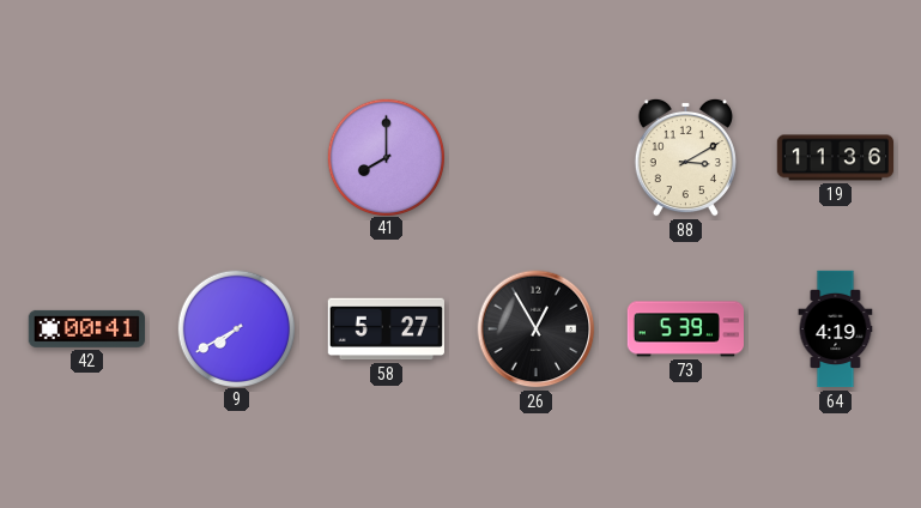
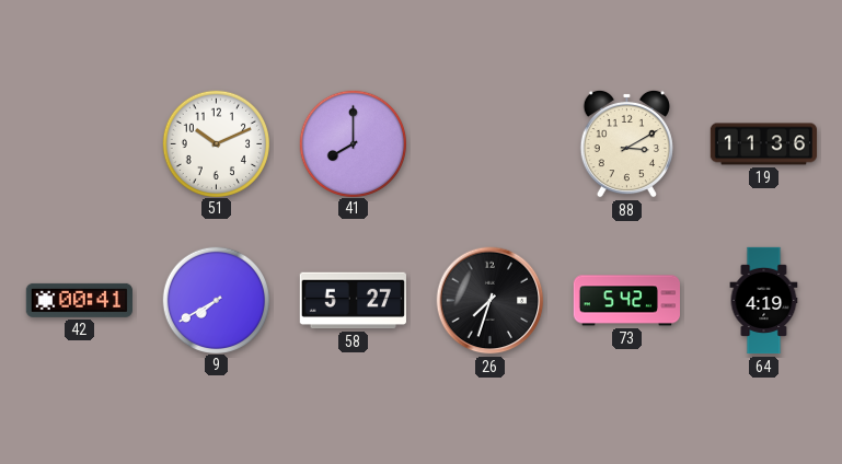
51: none -> 10:11 (217, 143)
26: 12:55 -> 7:33 (491, 301)
73: 5:39 -> 5:42 (626, 301)
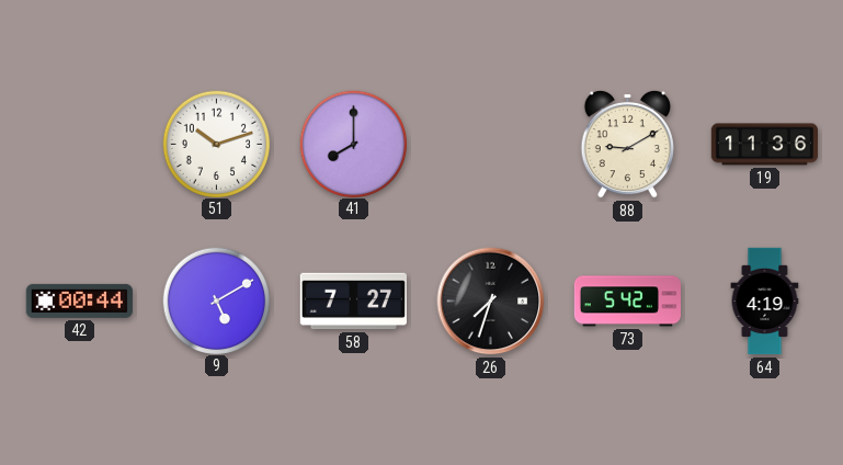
51: 10:11 -> 10:12 (217, 144)
88: 3:10 -> 9:10 (627, 144)
42: 00:41 -> 00:44 (79, 300)
9: 7:40 -> 5:10 (217, 300)
58: 5:27 -> 7:27 (353, 302)
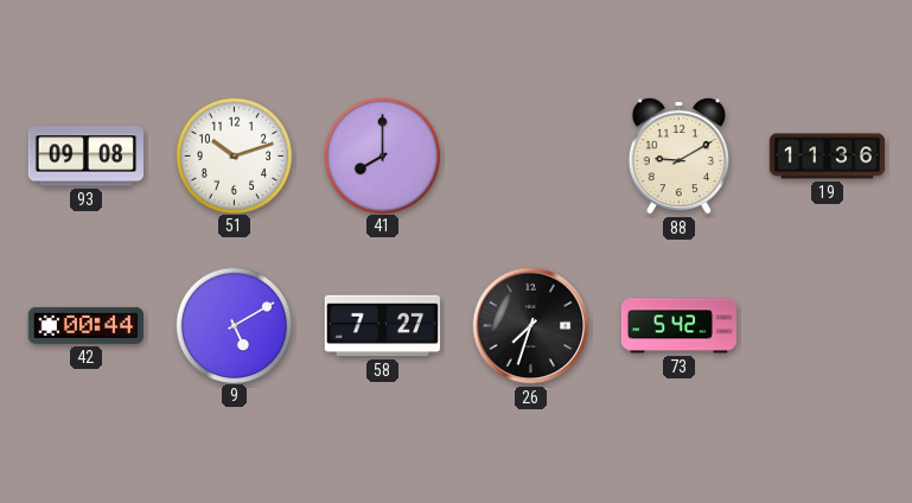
93: none -> 09:08 (85, 157)
64: 4:19 -> none (765, 302)
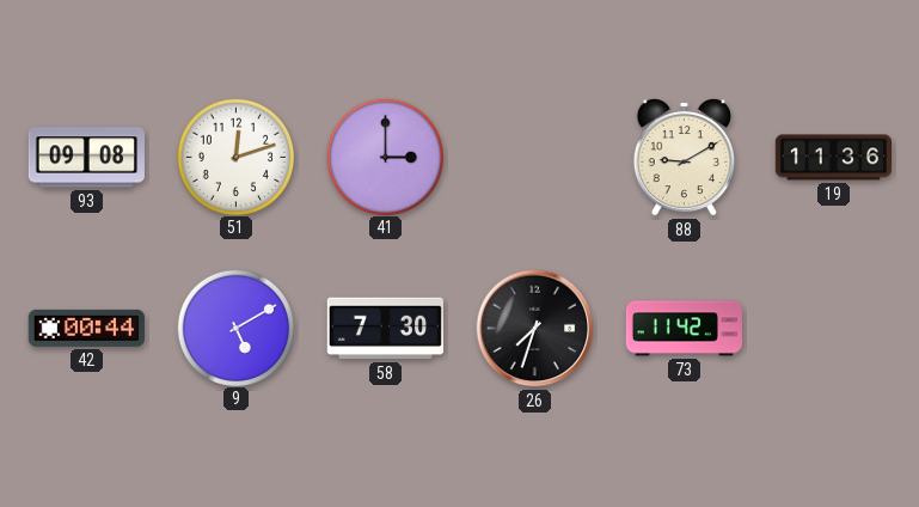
51: 10:12 -> 12:12 (237, 157)
41: 8:00 -> 3:00 (386, 157)
58: 7:27 -> 7:30 (385, 329)
73: 5:42 -> 11:42 (684, 329)
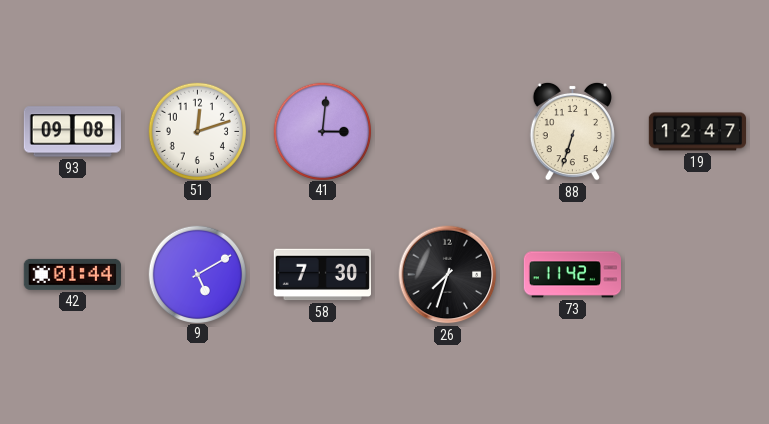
41: 3:00 -> 3:01 (323, 131)
88: 9:10 -> 6:33 (572, 131)
19: 11:36 -> 12:47 (698, 132)
42: 00:44 -> 01:44 (72, 274)
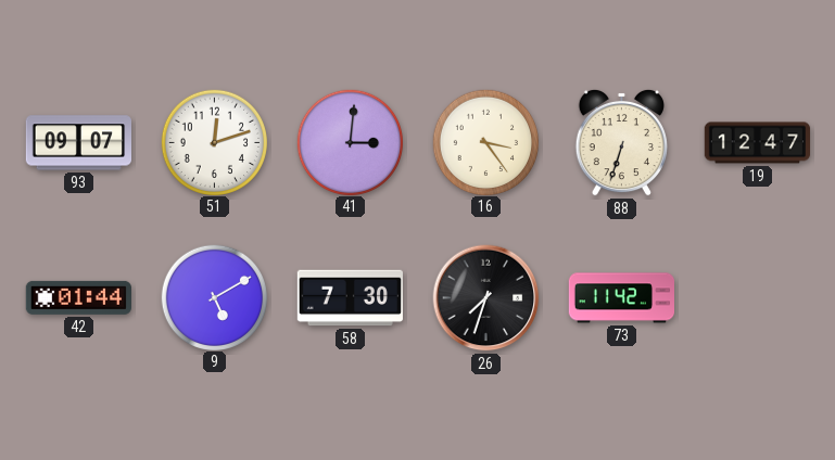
93: 09:08 -> 09:07 (78, 143)
16: none -> 3:24 (486, 142)
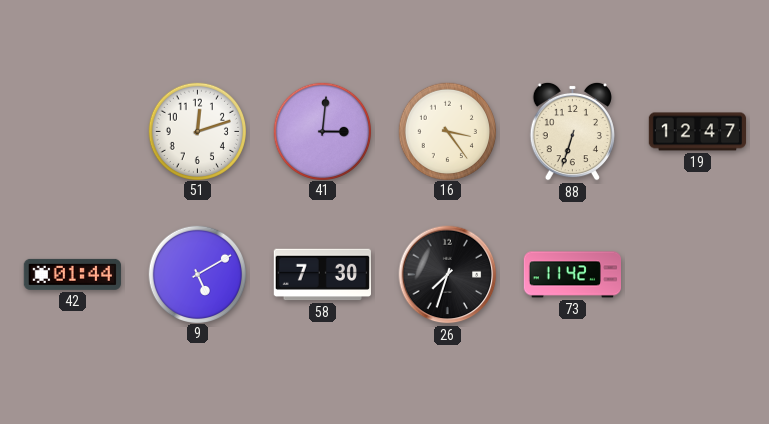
93: 09:07 -> none (78, 143)
